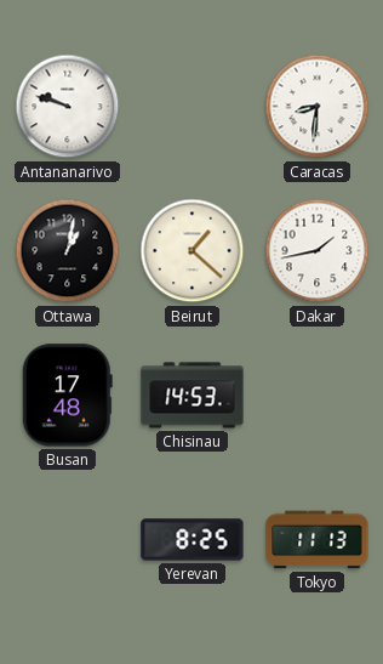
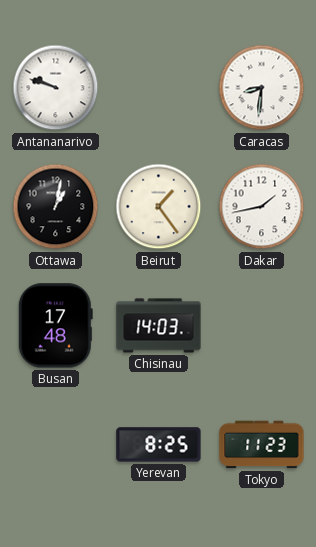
Beirut: 1:22 -> 1:24 (159, 207)
Chisinau: 14:53 -> 14:03 (159, 326)
Tokyo: 11:13 -> 11:23 (262, 445)
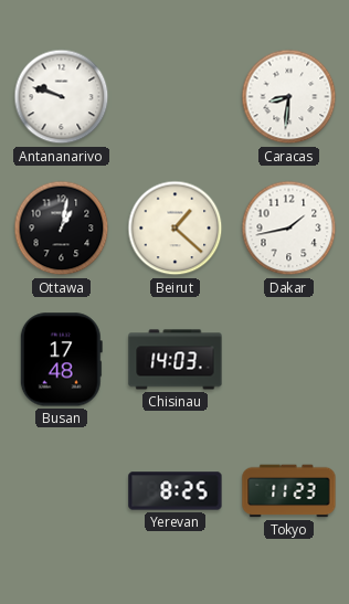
Beirut: 1:24 -> 1:22 (176, 229)
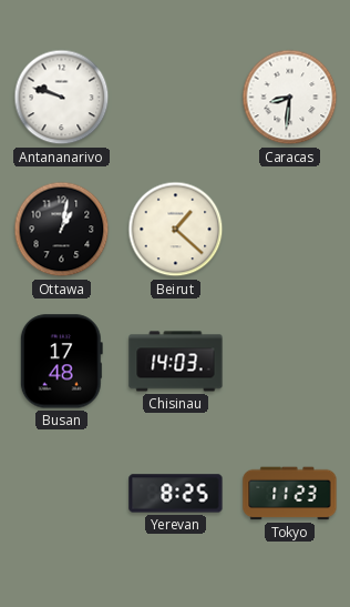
Dakar: 1:43 -> none (289, 229)
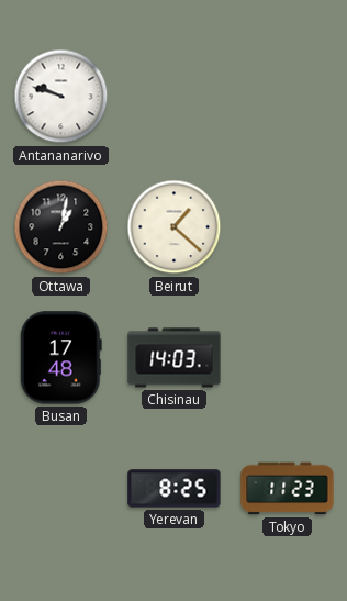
Caracas: 8:31 -> none (290, 98)
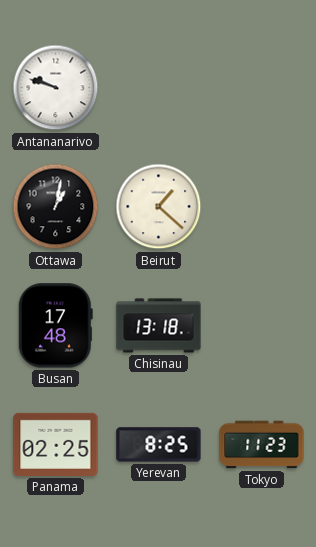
Chisinau: 14:03 -> 13:18 (159, 326)
Panama: none -> 02:25 (56, 444)
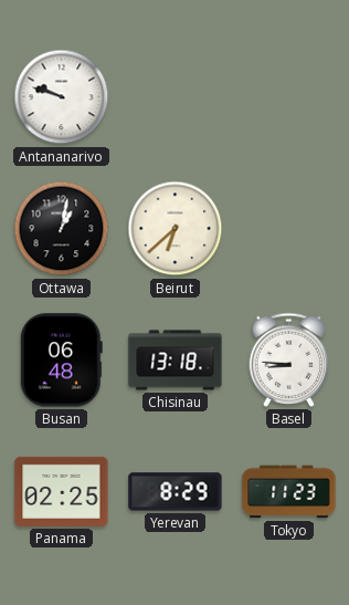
Beirut: 1:22 -> 6:38 (176, 229)
Busan: 17:48 -> 06:48 (61, 361)
Basel: none -> 8:46 (289, 359)
Yerevan: 8:25 -> 8:29 (176, 492)
